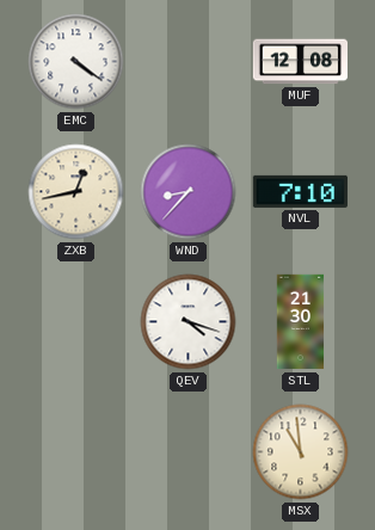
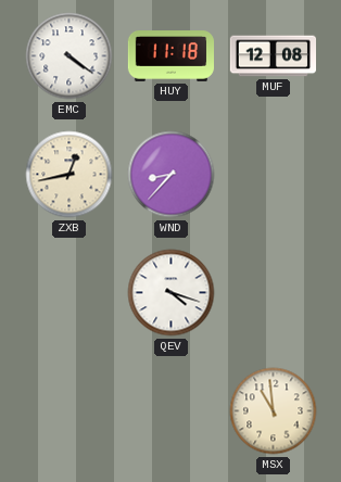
HUY: none -> 11:18 (171, 56)
NVL: 7:10 -> none (300, 191)
STL: 21:30 -> none (301, 322)
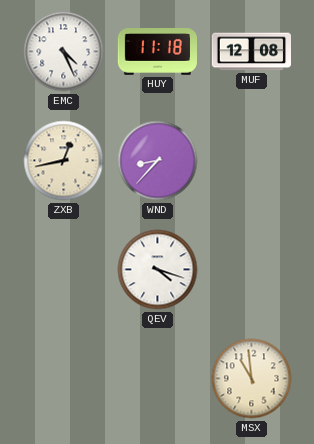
EMC: 4:21 -> 4:26 (64, 52)
